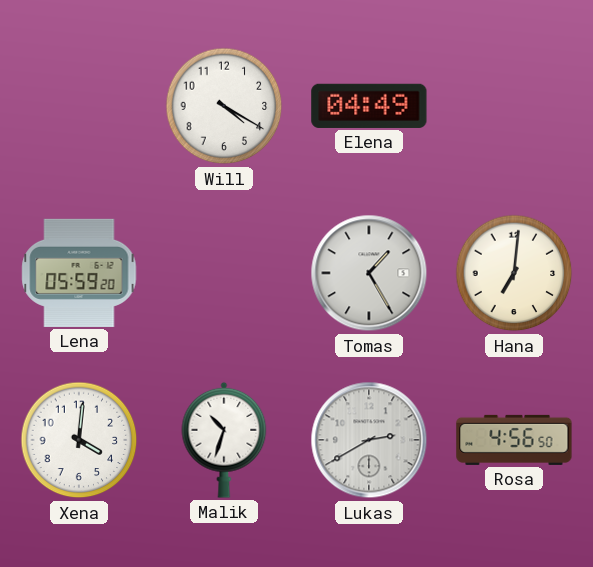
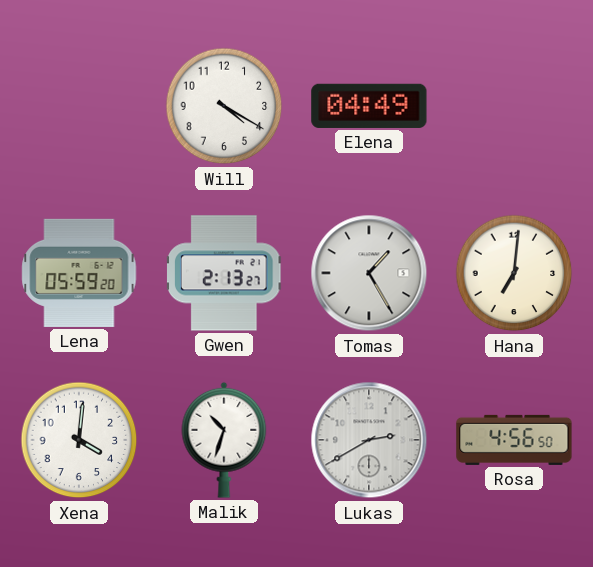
Gwen: none -> 2:13 (224, 273)
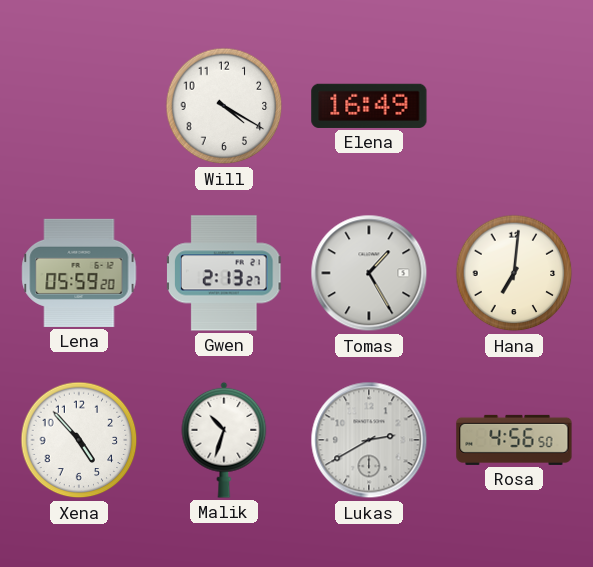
Elena: 04:49 -> 16:49 (369, 106)
Xena: 4:01 -> 4:53 (79, 440)
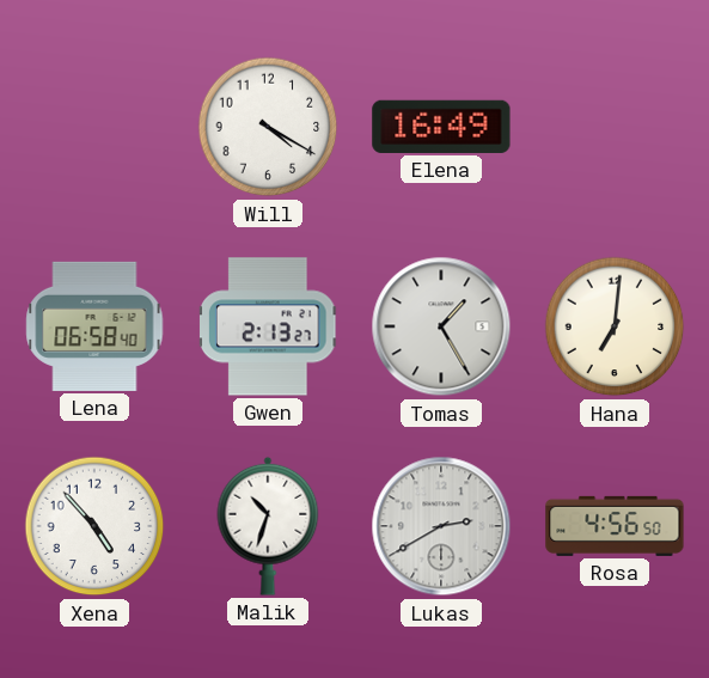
Lena: 05:59 -> 06:58 (94, 326)
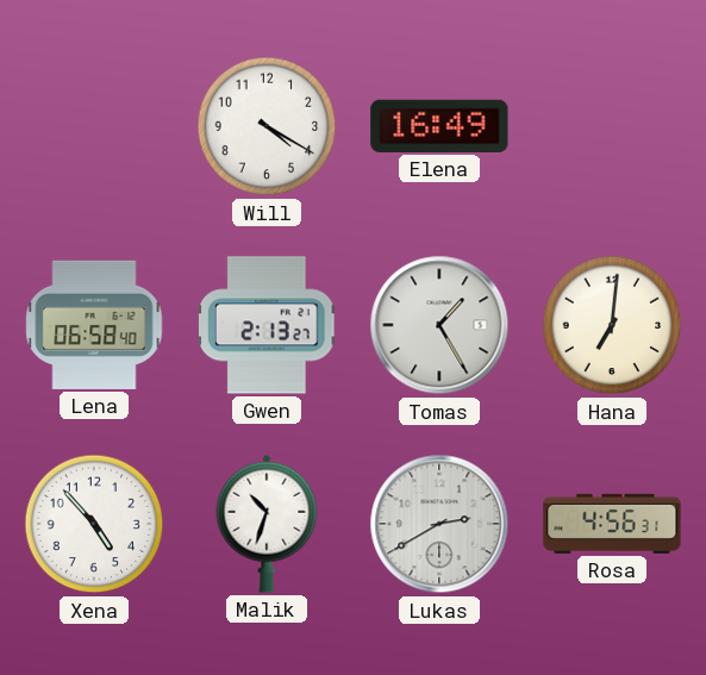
Rosa: 4:56:50 -> 4:56:31 (612, 524)
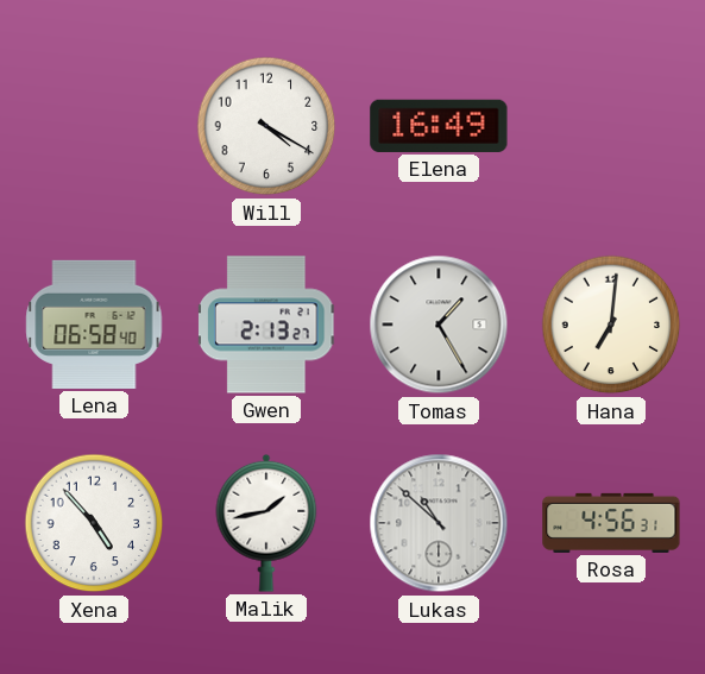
Malik: 10:33 -> 1:43 (266, 523)
Lukas: 2:40 -> 10:52 (439, 523)
